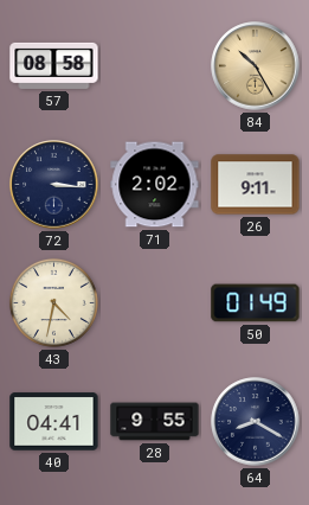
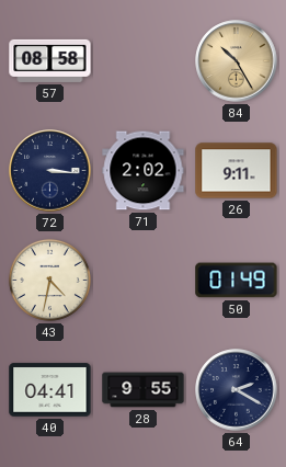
64: 8:20 -> 2:20 (237, 390)
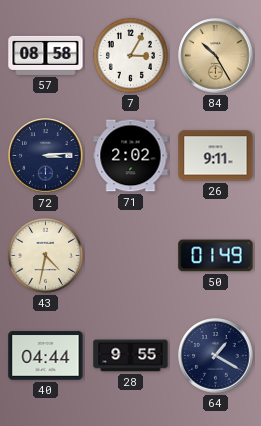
7: none -> 3:05 (130, 55)
72: 3:16 -> 3:14 (46, 156)
40: 04:41 -> 04:44 (46, 356)
64: 2:20 -> 1:20 (216, 356)
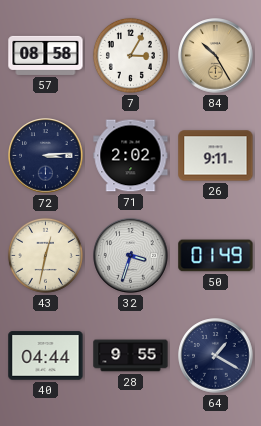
43: 4:32 -> 12:32 (45, 255)
32: none -> 3:33 (131, 256)
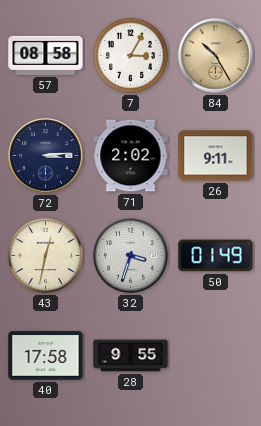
40: 04:44 -> 17:58 (46, 356)
64: 1:20 -> none (216, 356)
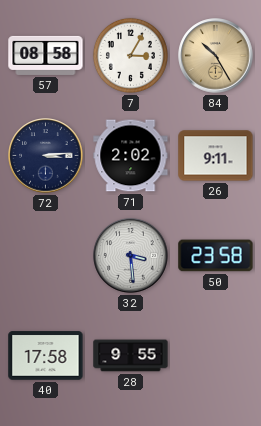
43: 12:32 -> none (45, 255)
32: 3:33 -> 3:29 (131, 256)
50: 01:49 -> 23:58 (216, 256)
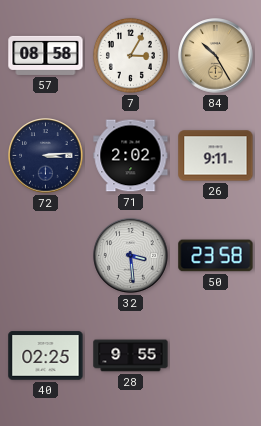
40: 17:58 -> 02:25 (46, 356)
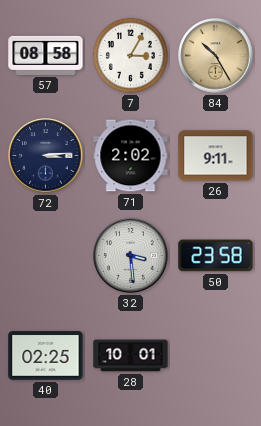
28: 9:55 -> 10:01 (131, 356)
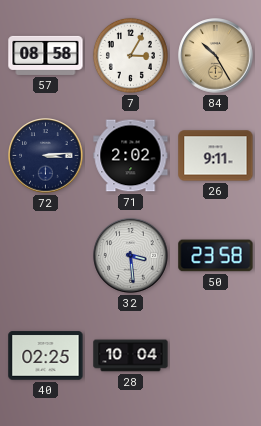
28: 10:01 -> 10:04 (131, 356)
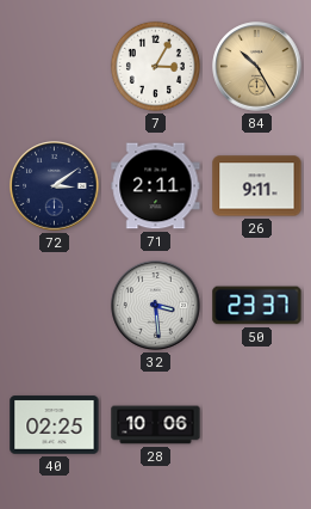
57: 08:58 -> none (46, 55)
72: 3:14 -> 3:09 (55, 186)
71: 2:02 -> 2:11 (156, 186)
50: 23:58 -> 23:37 (257, 306)
28: 10:04 -> 10:06 (156, 425)
